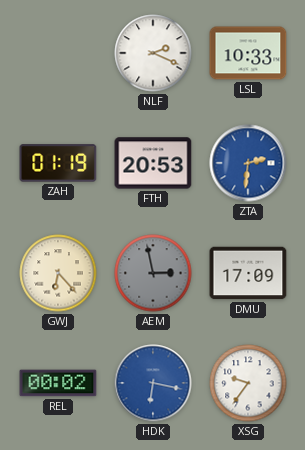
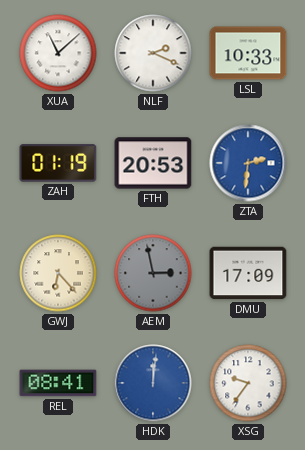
XUA: none -> 11:08 (58, 53)
REL: 00:02 -> 08:41 (58, 383)
HDK: 6:17 -> 12:01 (153, 383)
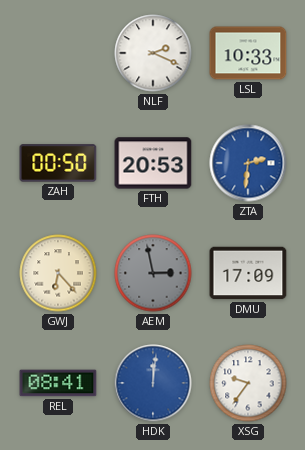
XUA: 11:08 -> none (58, 53)
ZAH: 01:19 -> 00:50 (58, 163)
